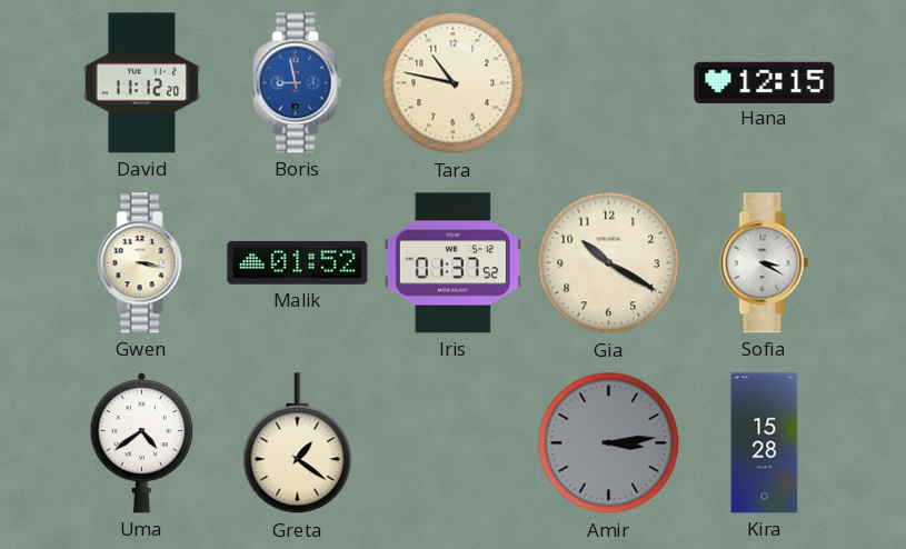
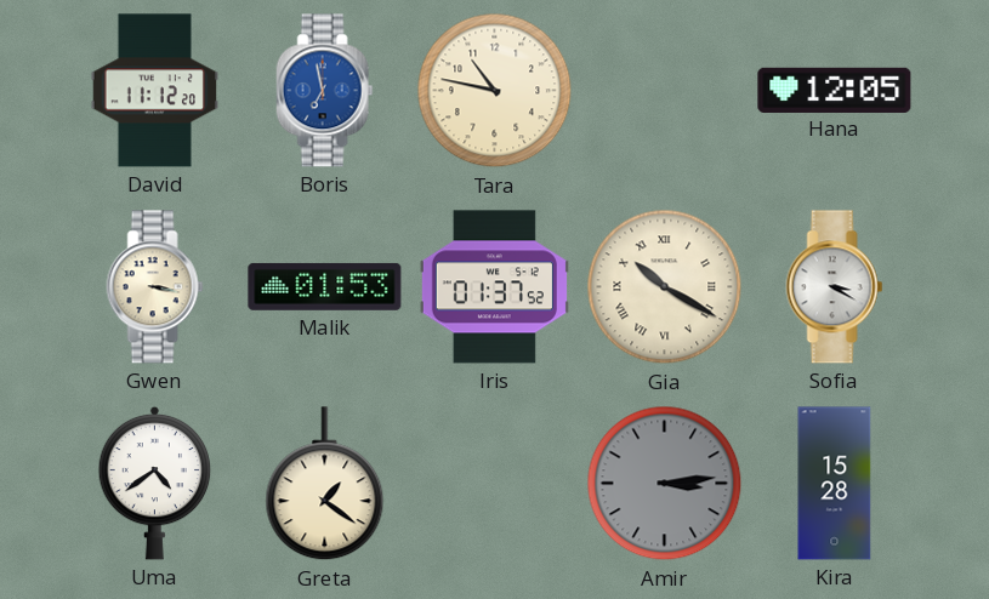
Boris: 8:58 -> 6:58 (325, 91)
Hana: 12:15 -> 12:05 (835, 90)
Malik: 01:52 -> 01:53 (325, 286)
Gia numerals: Arabic -> Roman (665, 287)
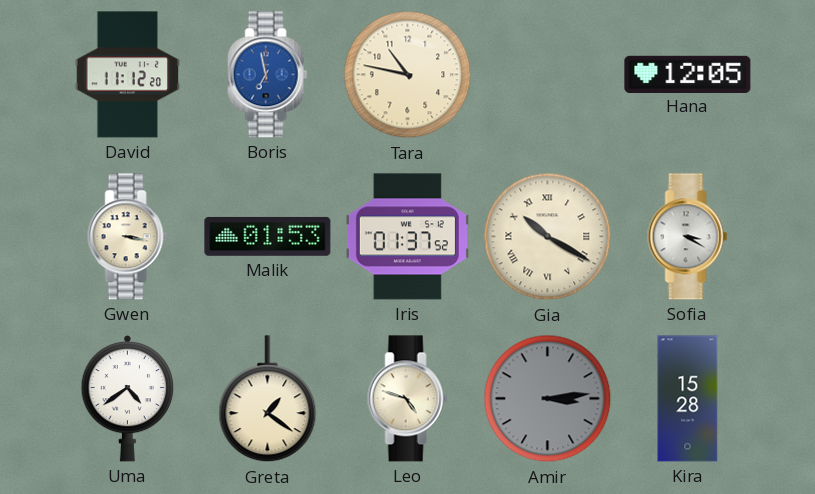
Leo: none -> 4:48 (408, 399)
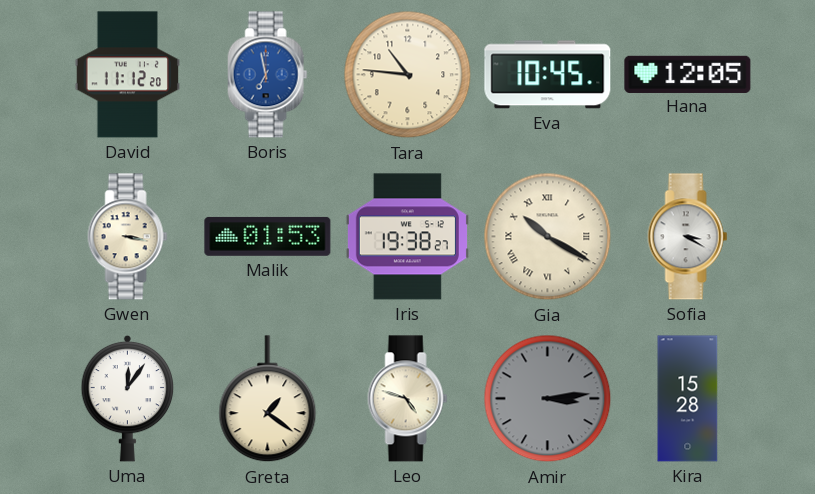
Tara: 10:47 -> 10:46 (408, 75)
Eva: none -> 10:45 (548, 75)
Iris: 01:37 -> 19:38 (407, 237)
Uma: 4:39 -> 12:06 (128, 398)
